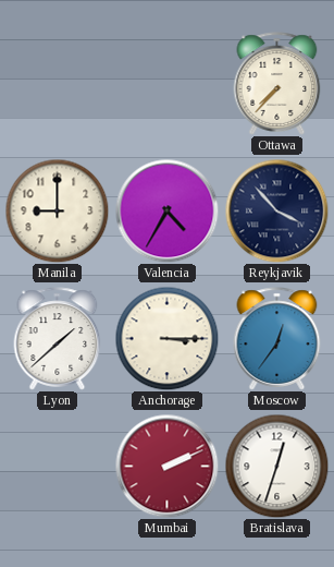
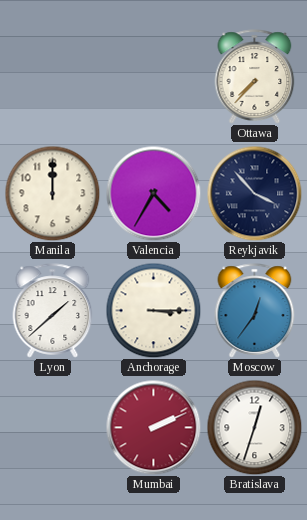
Manila: 9:00 -> 12:00 (52, 193)
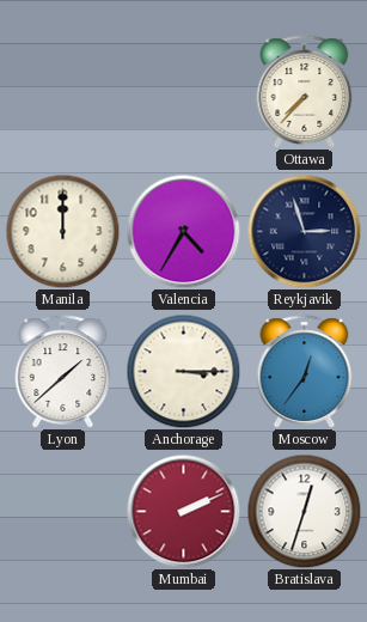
Reykjavik: 3:53 -> 2:57 (304, 231)
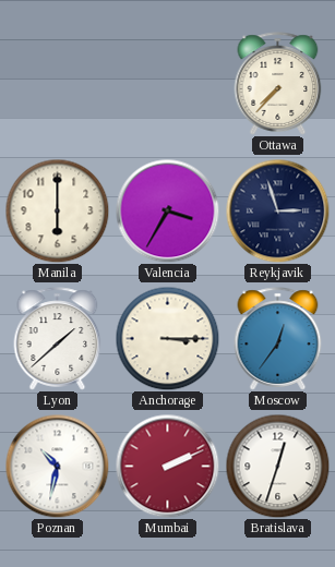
Manila: 12:00 -> 6:00 (57, 210)
Valencia: 4:35 -> 3:35 (167, 210)
Poznan: none -> 10:32 (57, 466)
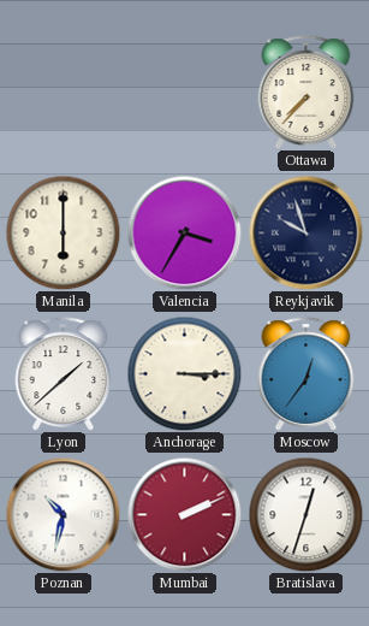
Reykjavik: 2:57 -> 9:57 (305, 232)
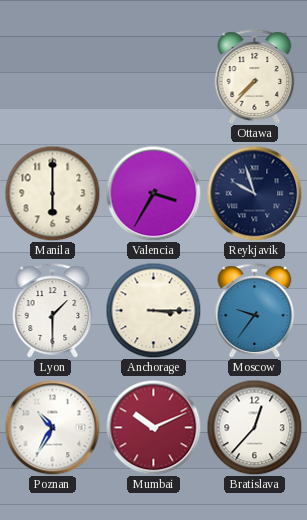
Lyon: 1:38 -> 1:30 (53, 311)
Moscow: 12:36 -> 9:36 (255, 311)
Poznan: 10:32 -> 10:35 (52, 427)
Mumbai: 2:11 -> 10:11 (153, 427)
Bratislava: 12:33 -> 12:37 (254, 427)
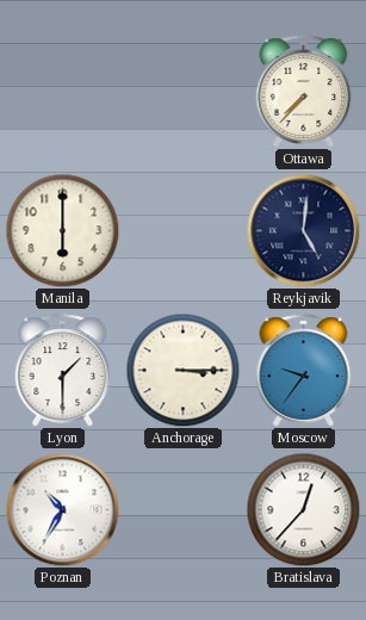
Valencia: 3:35 -> none (153, 193)
Reykjavik: 9:57 -> 5:01 (303, 230)
Mumbai: 10:11 -> none (153, 427)
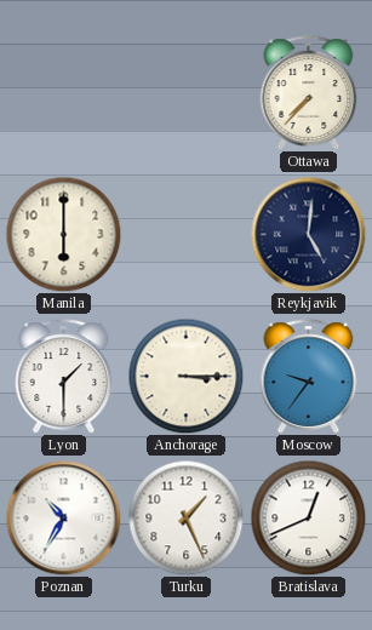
Turku: none -> 1:26 (185, 517)
Bratislava: 12:37 -> 12:41 (308, 517)
